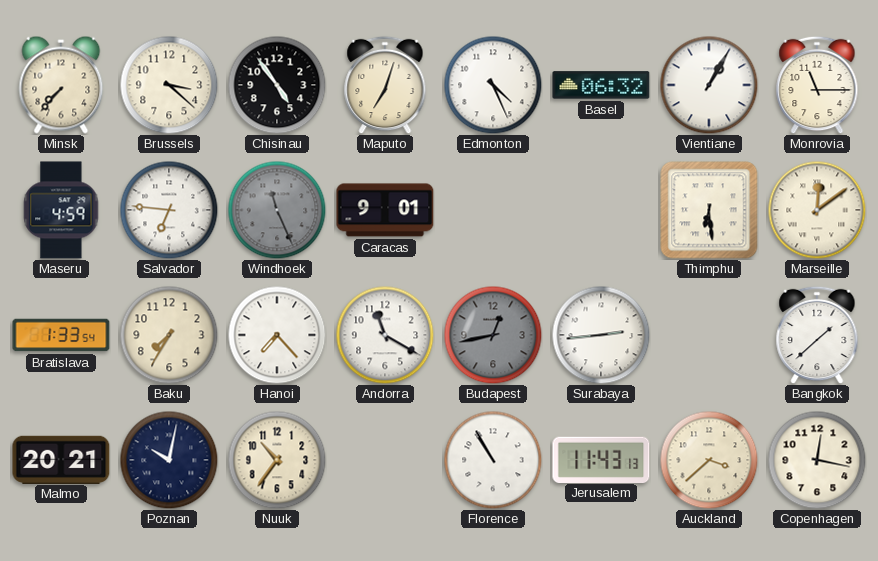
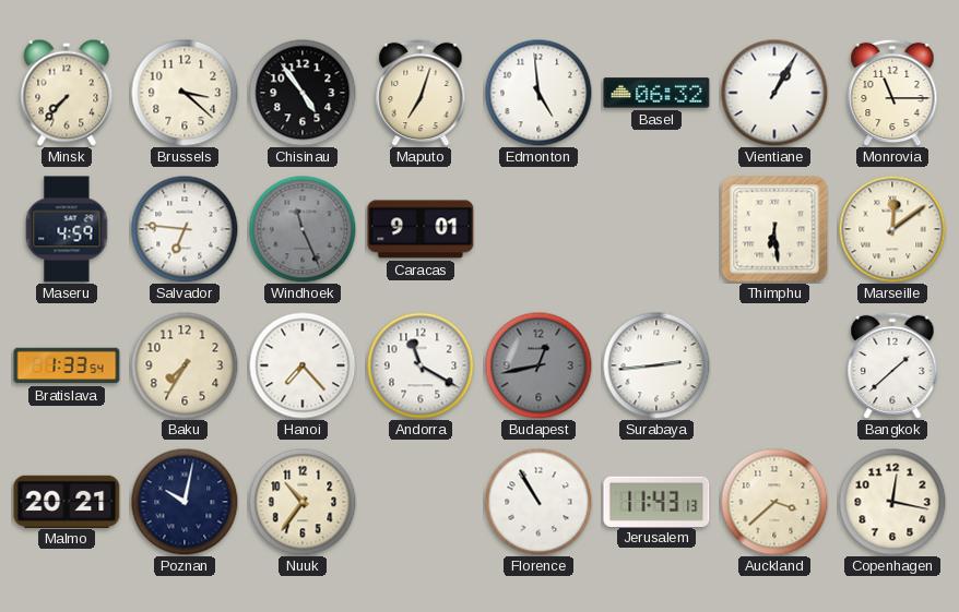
Edmonton: 4:26 -> 4:59 (538, 93)
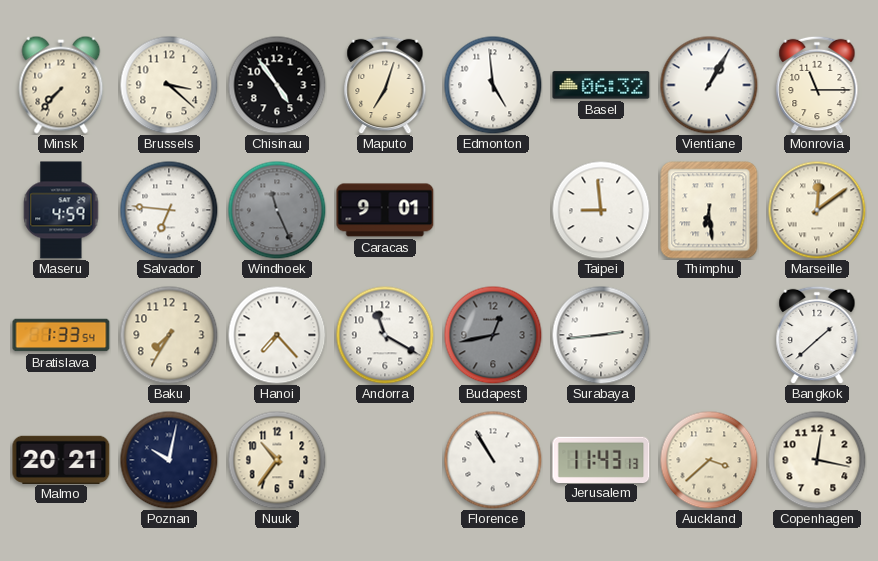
Taipei: none -> 8:59 (601, 210)
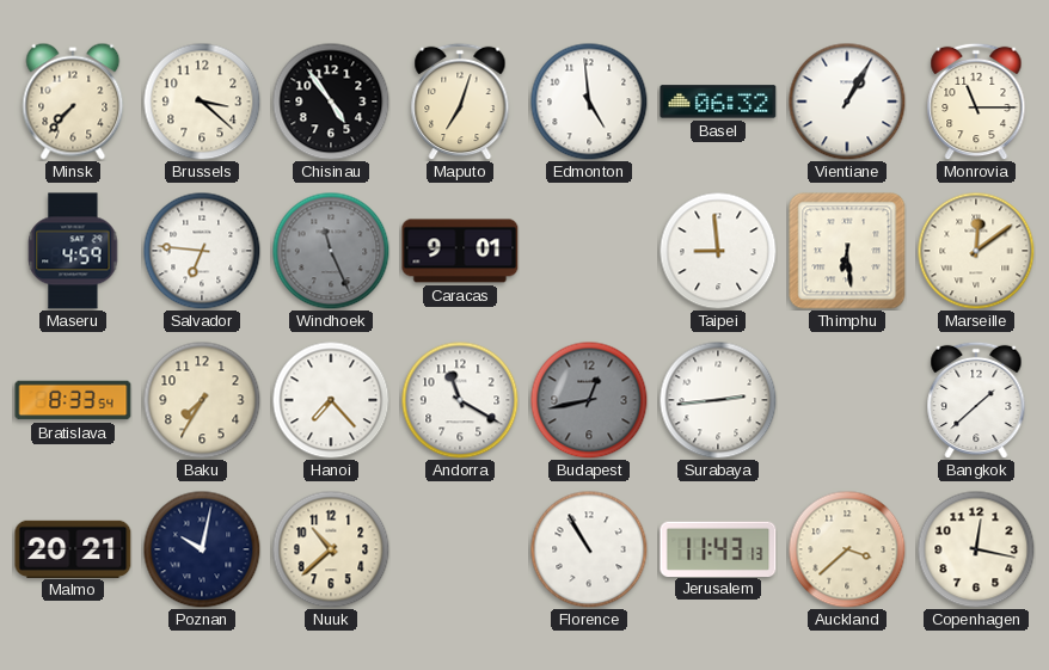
Bratislava: 1:33 -> 8:33 (73, 400)
Nuuk: 10:36 -> 10:38 (331, 549)
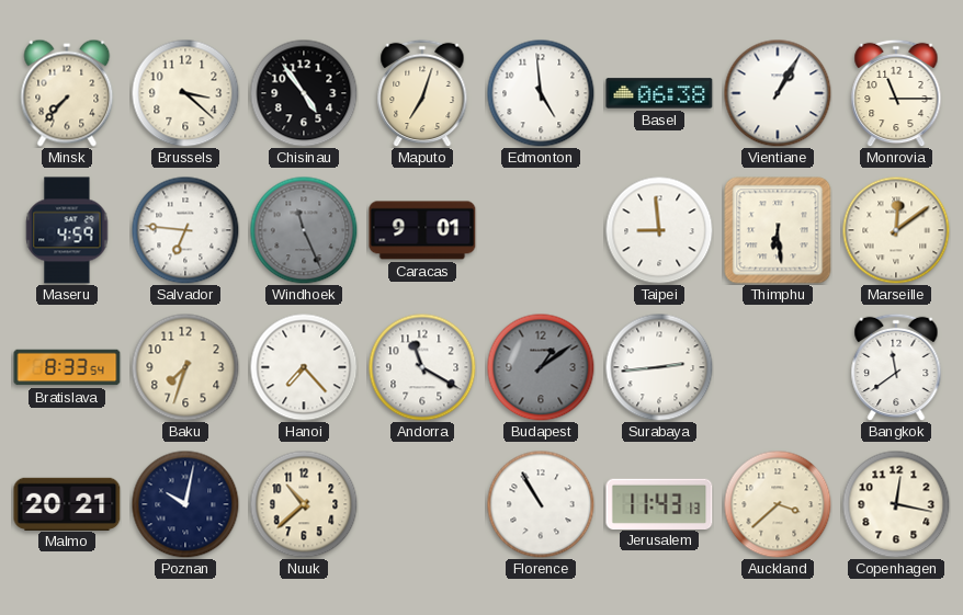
Basel: 06:32 -> 06:38 (659, 93)
Baku: 7:35 -> 7:33 (185, 367)
Budapest: 12:43 -> 1:09 (541, 367)
Bangkok: 1:38 -> 11:39 (896, 367)
